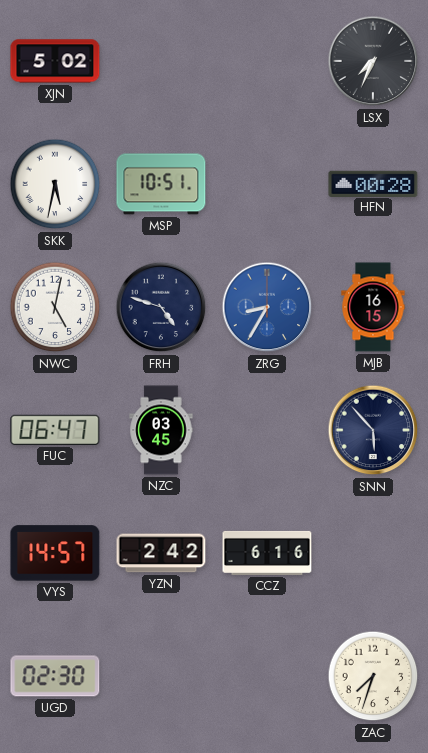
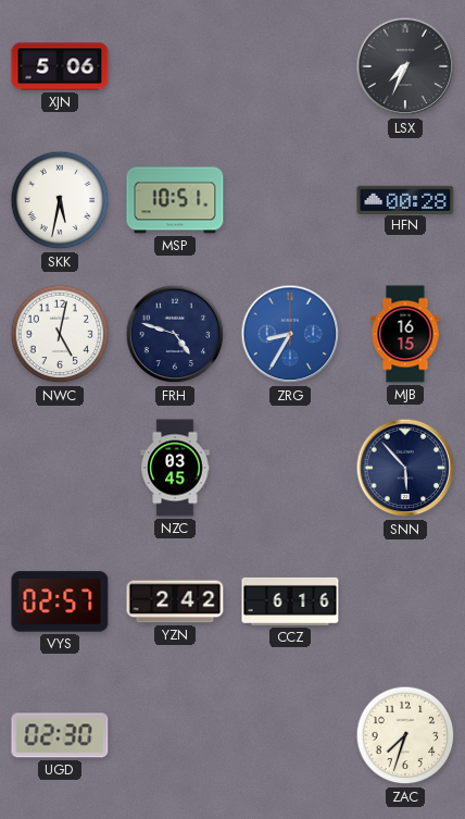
XJN: 5:02 -> 5:06 (60, 66)
FUC: 06:47 -> none (55, 430)
VYS: 14:57 -> 02:57 (60, 601)
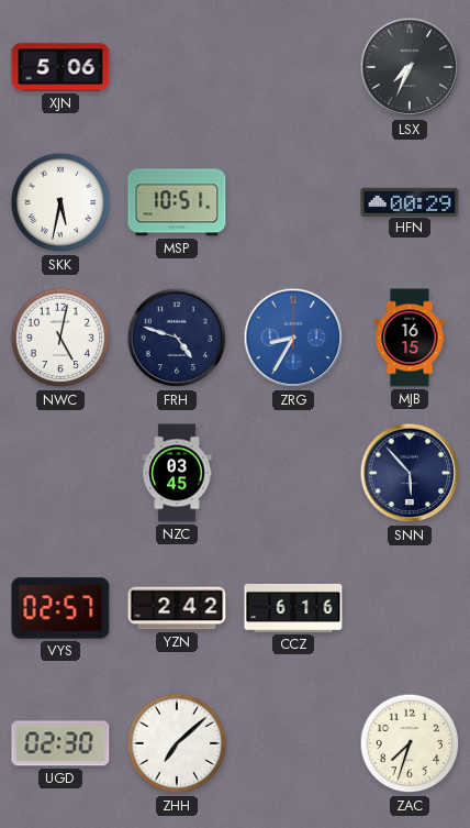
HFN: 00:28 -> 00:29 (410, 201)
ZHH: none -> 7:08 (177, 743)
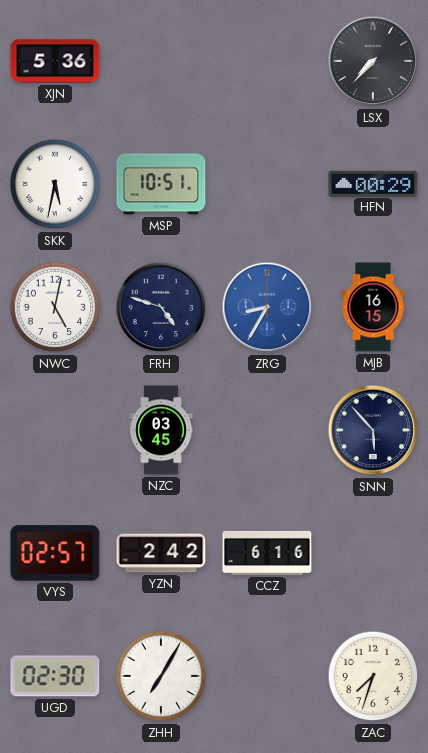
XJN: 5:06 -> 5:36 (55, 61)
LSX: 7:34 -> 7:37 (373, 61)
ZHH: 7:08 -> 7:05 (161, 676)
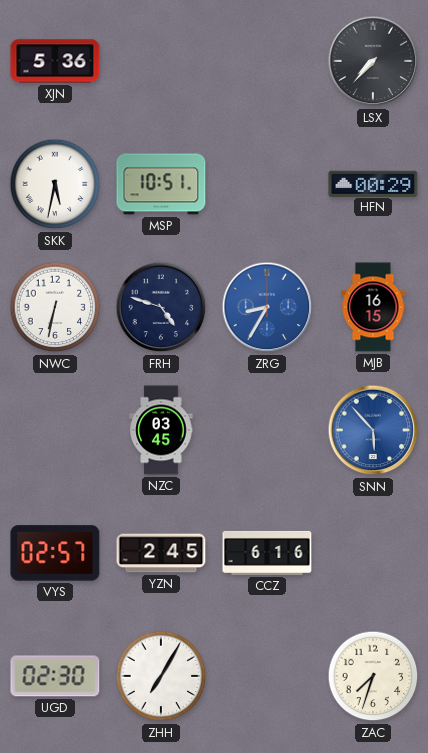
NWC: 5:02 -> 6:32 (55, 307)
SNN dial: navy -> blue (373, 430)
YZN: 2:42 -> 2:45 (161, 553)
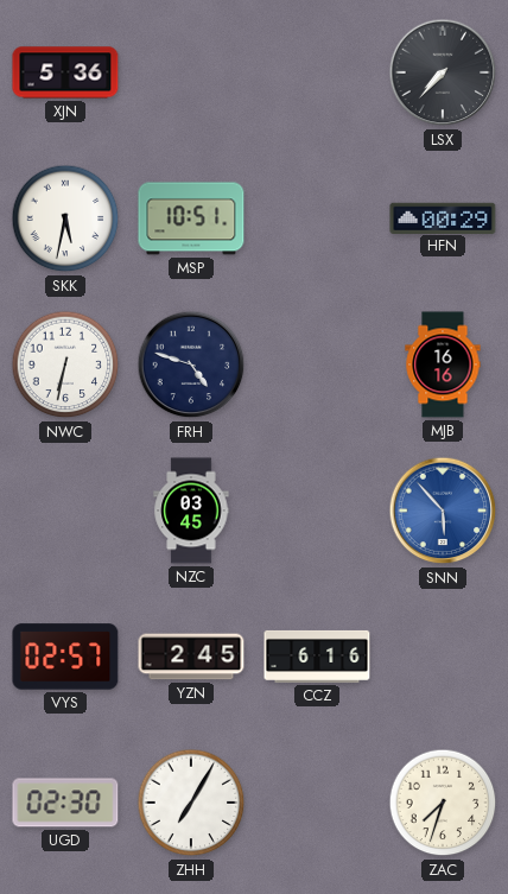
ZRG: 8:35 -> none (267, 307)
MJB: 16:15 -> 16:16 (443, 364)
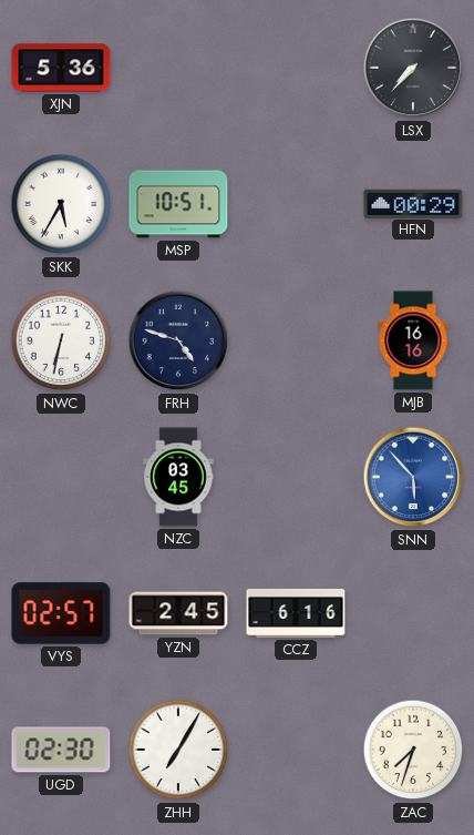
SKK: 5:32 -> 5:35 (61, 204)
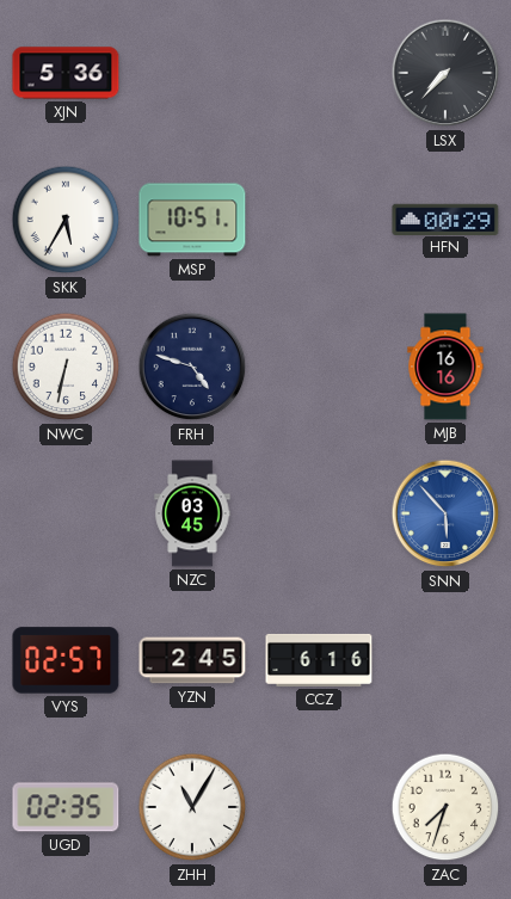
UGD: 02:30 -> 02:35 (66, 807)
ZHH: 7:05 -> 11:05 (192, 807)
